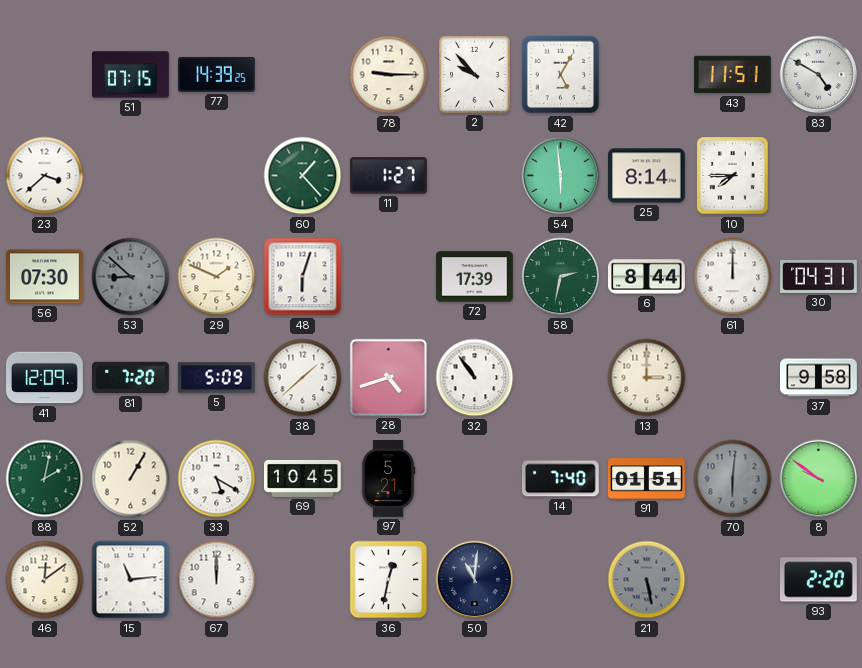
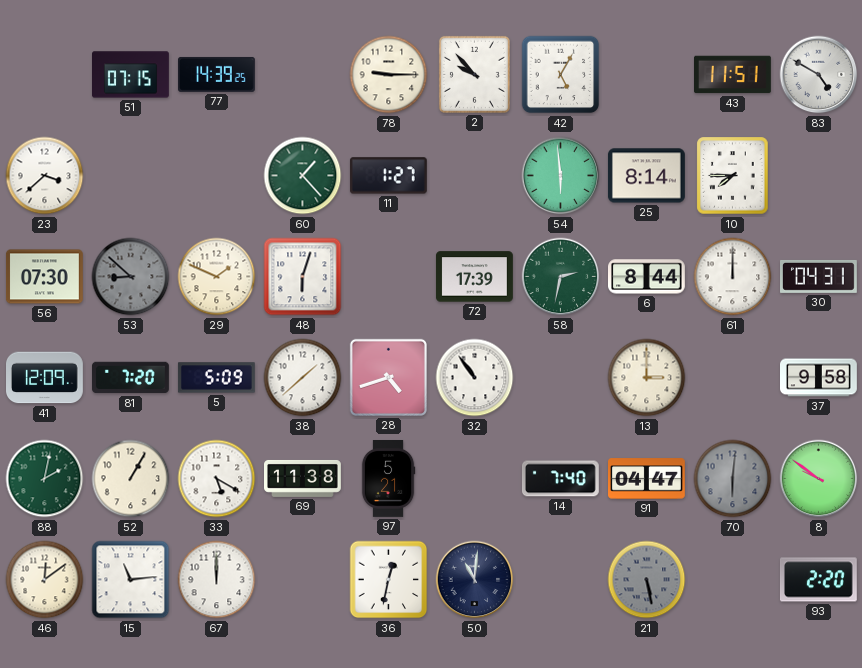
69: 10:45 -> 11:38 (303, 478)
91: 01:51 -> 04:47 (647, 479)
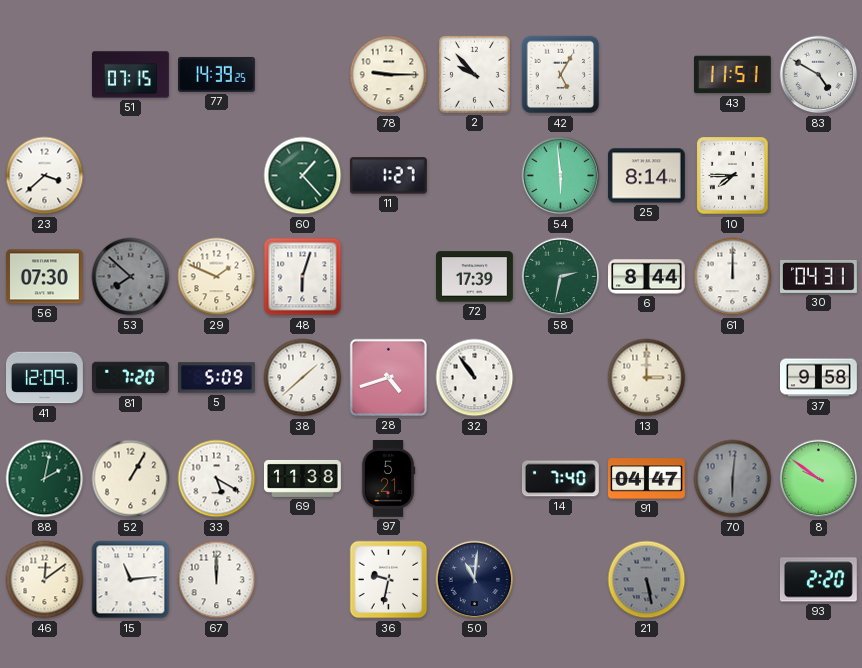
53: 8:52 -> 7:52 (131, 277)
36: 12:32 -> 9:32 (389, 580)
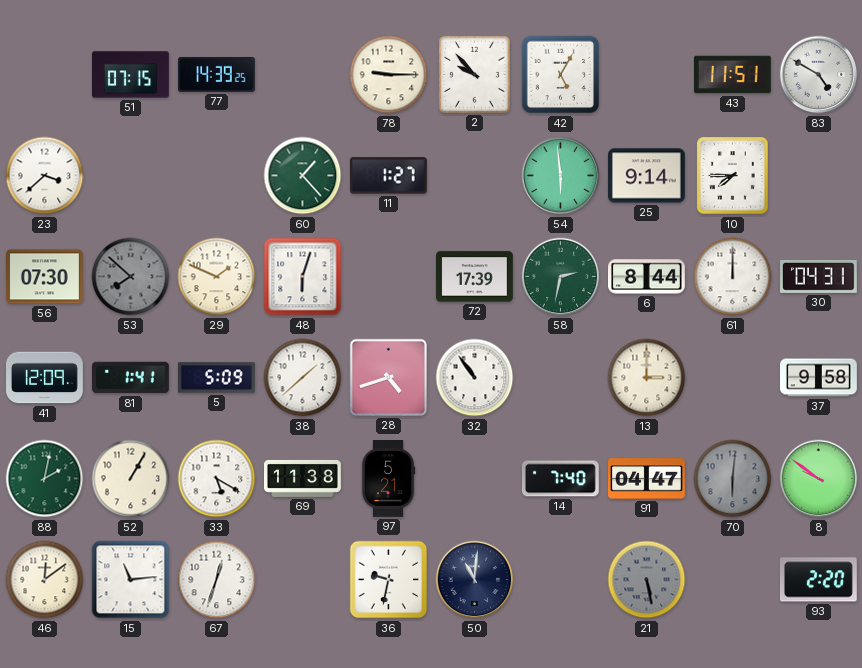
25: 8:14 -> 9:14 (647, 176)
81: 7:20 -> 1:41 (131, 378)
67: 12:00 -> 12:33 (217, 580)
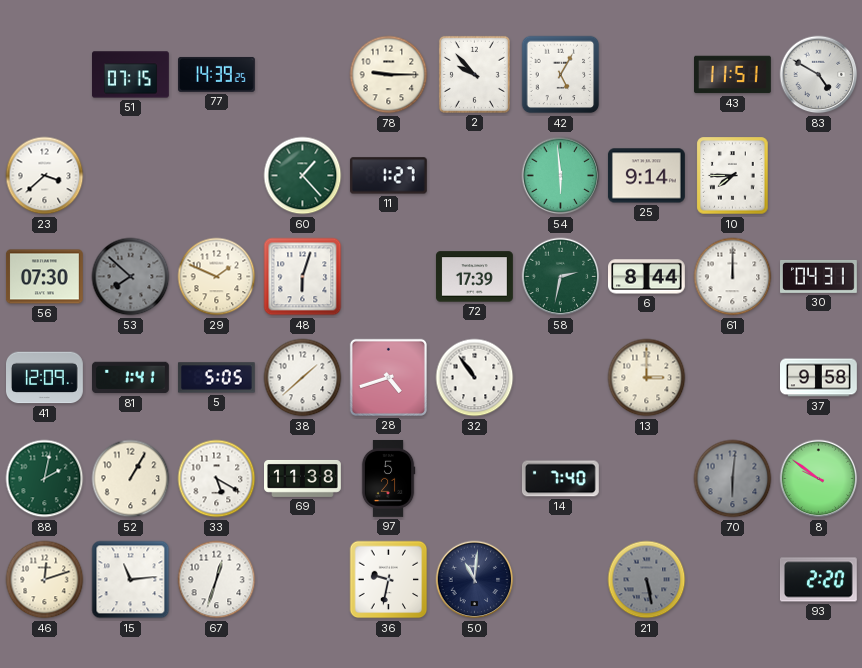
5: 5:09 -> 5:05 (216, 378)
91: 04:47 -> none (647, 479)
46: 12:09 -> 12:12 (45, 580)
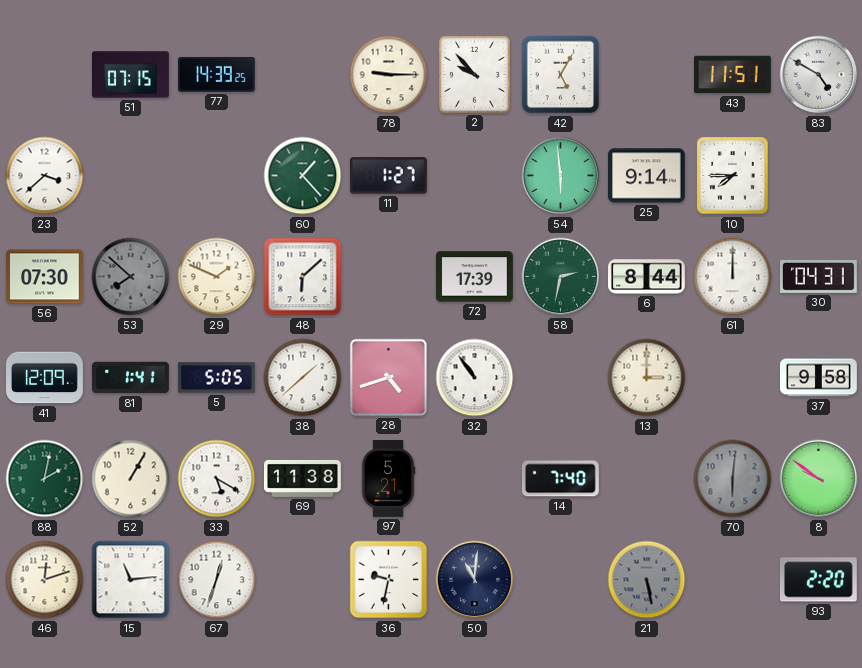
48: 6:03 -> 6:08 (303, 277)
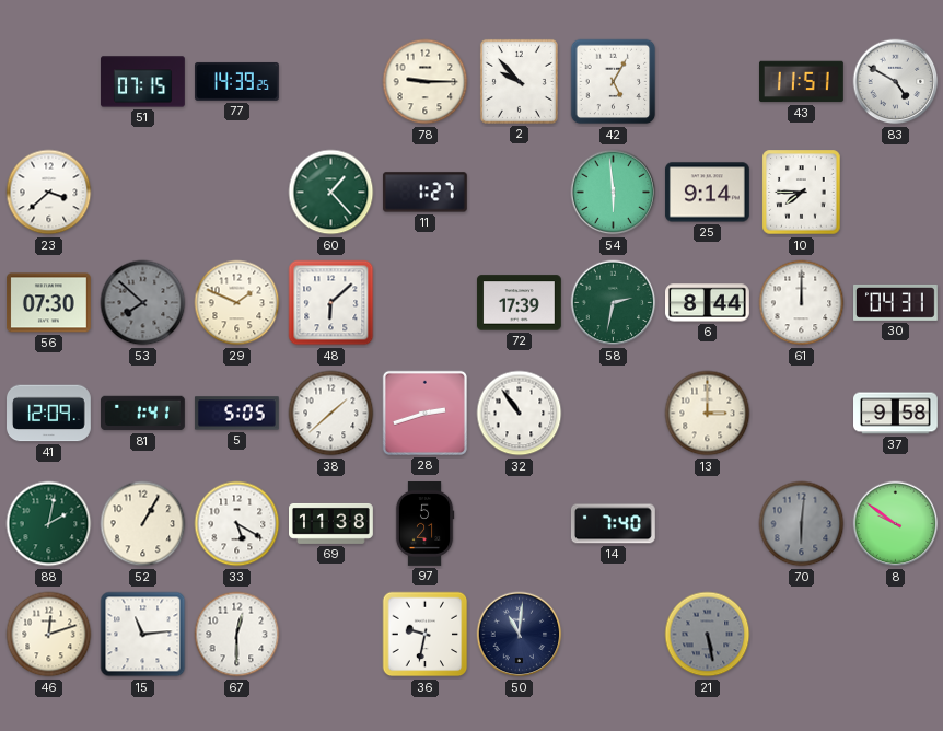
28: 4:42 -> 2:42 (424, 413)
67: 12:33 -> 12:30 (237, 635)
93: 2:20 -> none (818, 580)
